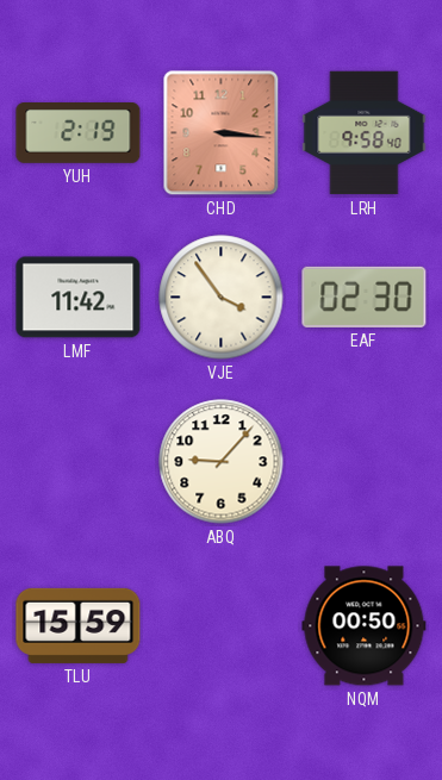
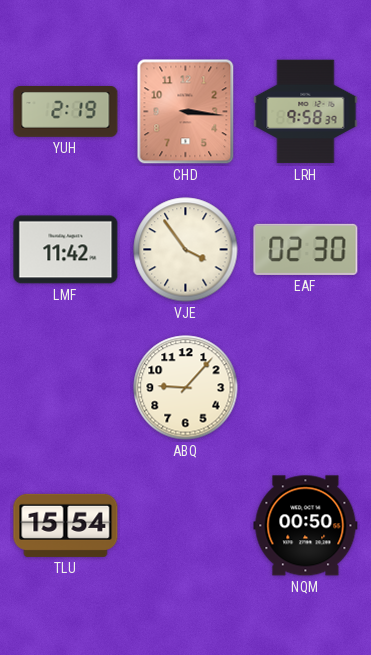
LRH: 9:58:40 -> 9:58:39 (306, 112)
TLU: 15:59 -> 15:54 (66, 525)
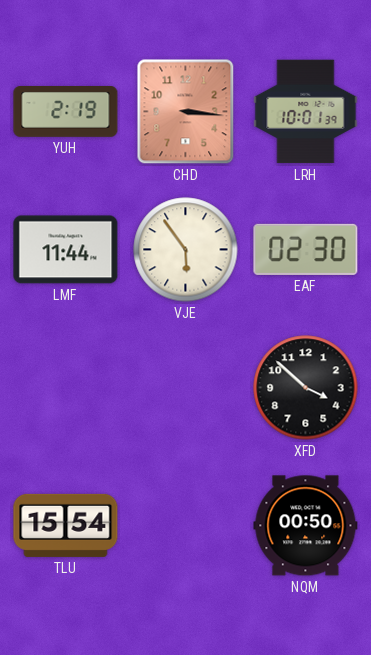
LRH: 9:58 -> 10:01 (306, 112)
LMF: 11:42 -> 11:44 (66, 250)
VJE: 3:54 -> 5:54 (186, 250)
ABQ: 9:07 -> none (186, 388)
XFD: none -> 3:52 (306, 388)
